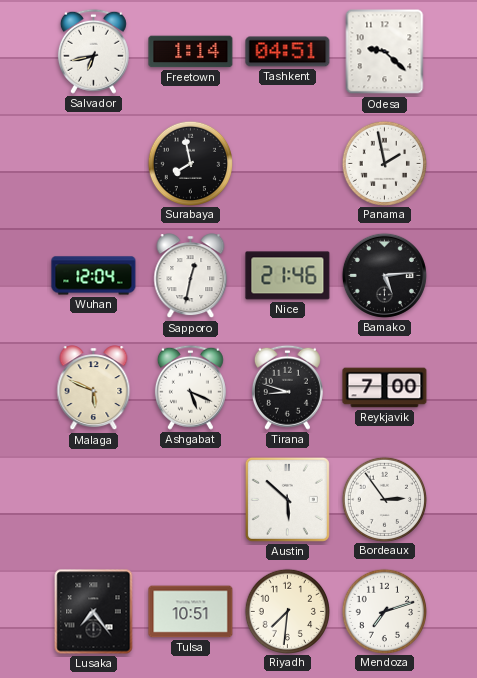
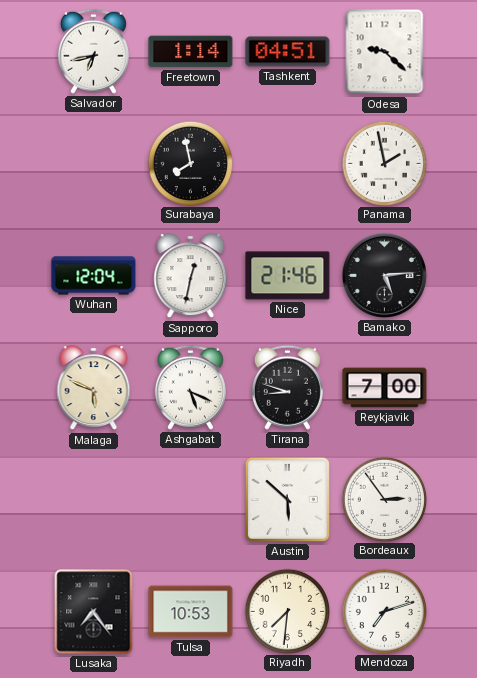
Tulsa: 10:51 -> 10:53 (191, 612)
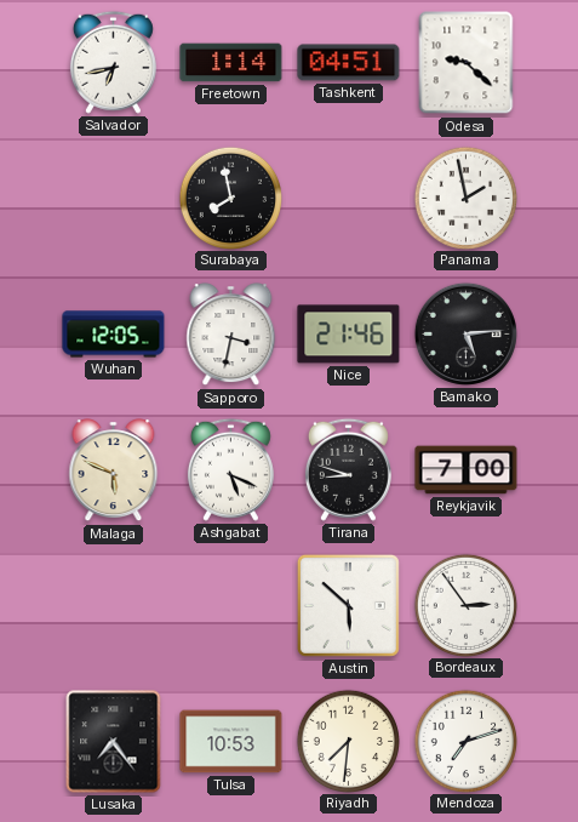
Wuhan: 12:04 -> 12:05 (114, 335)
Sapporo: 12:32 -> 3:32 (231, 335)
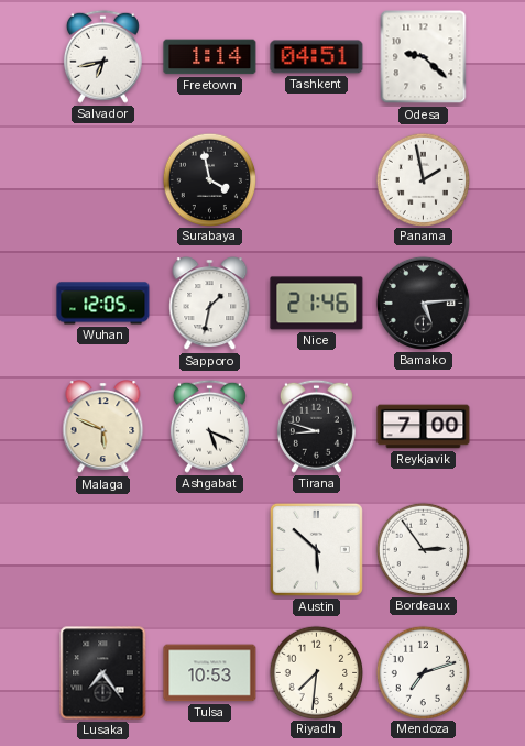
Surabaya: 7:58 -> 3:58 (209, 179)
Sapporo: 3:32 -> 1:32 (210, 304)
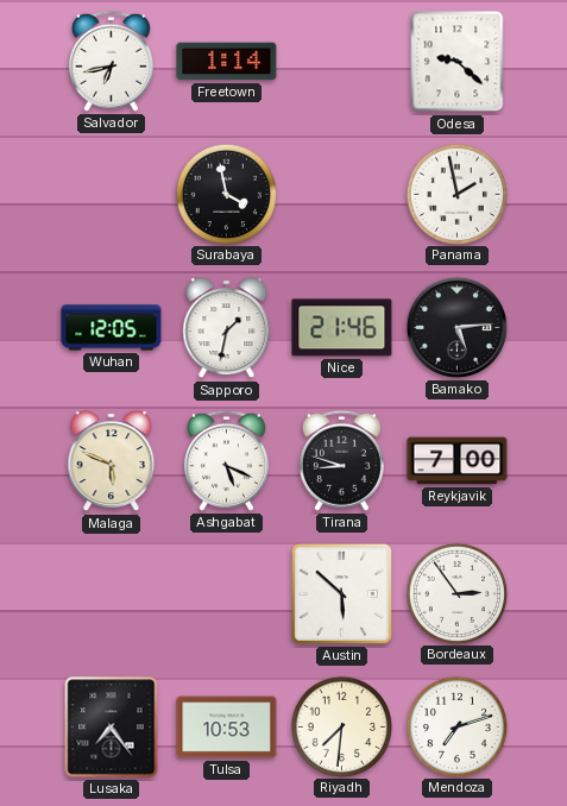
Tashkent: 04:51 -> none (317, 57)
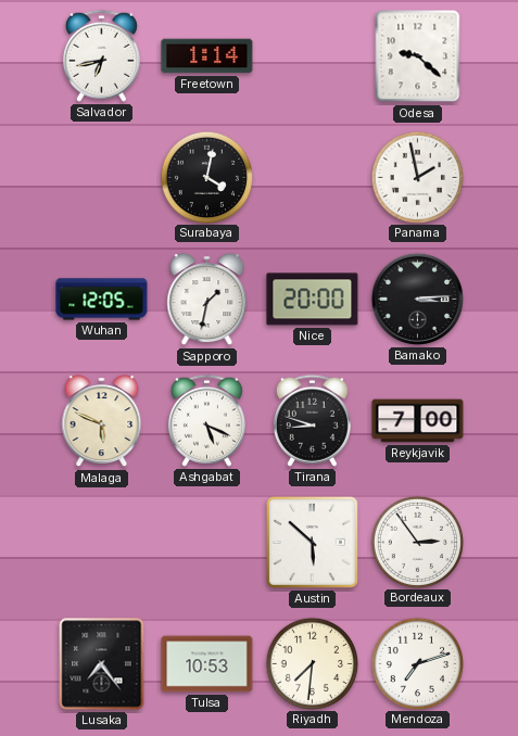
Surabaya: 3:58 -> 4:02 (206, 177)
Nice: 21:46 -> 20:00 (313, 300)
Bamako: 5:14 -> 3:14 (417, 299)
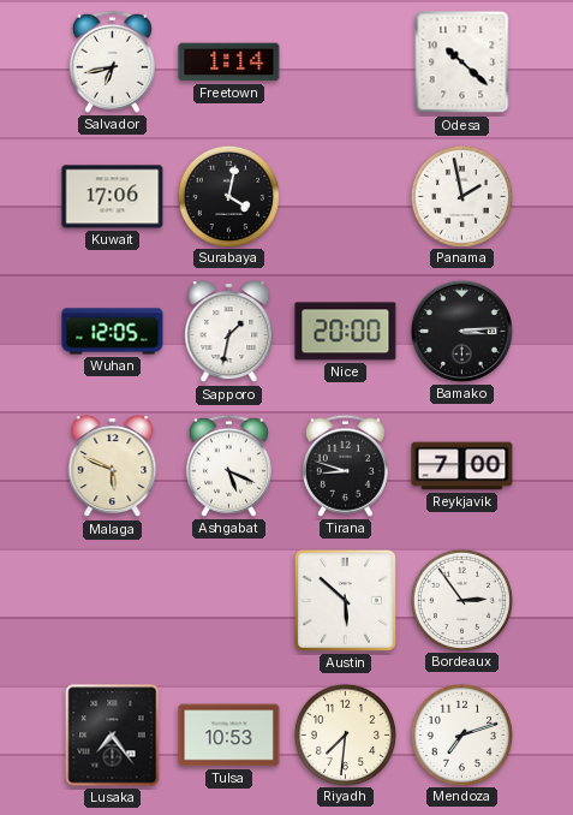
Odesa: 9:22 -> 10:22 (462, 63)
Kuwait: none -> 17:06 (113, 197)
